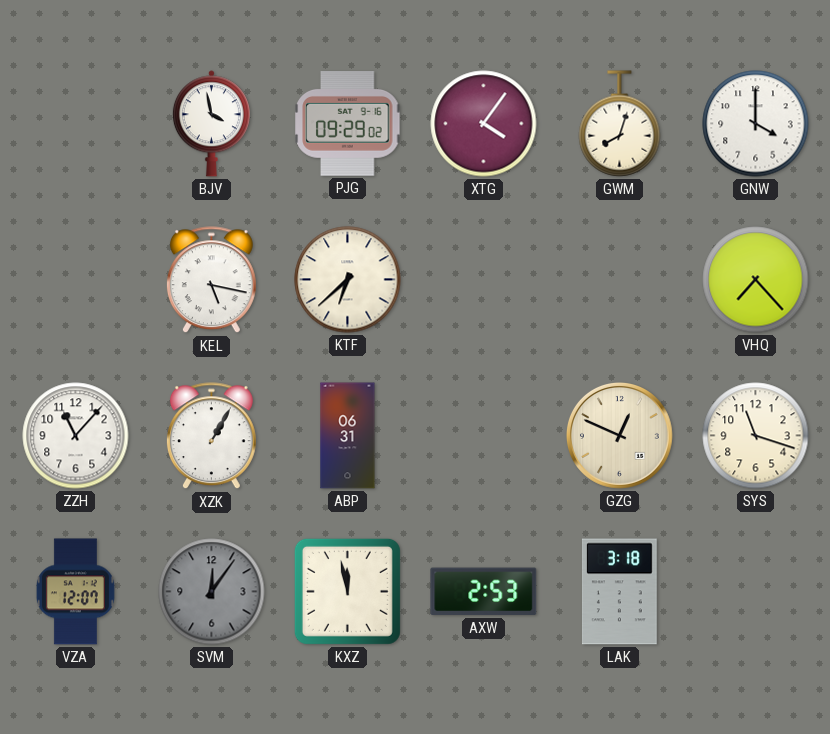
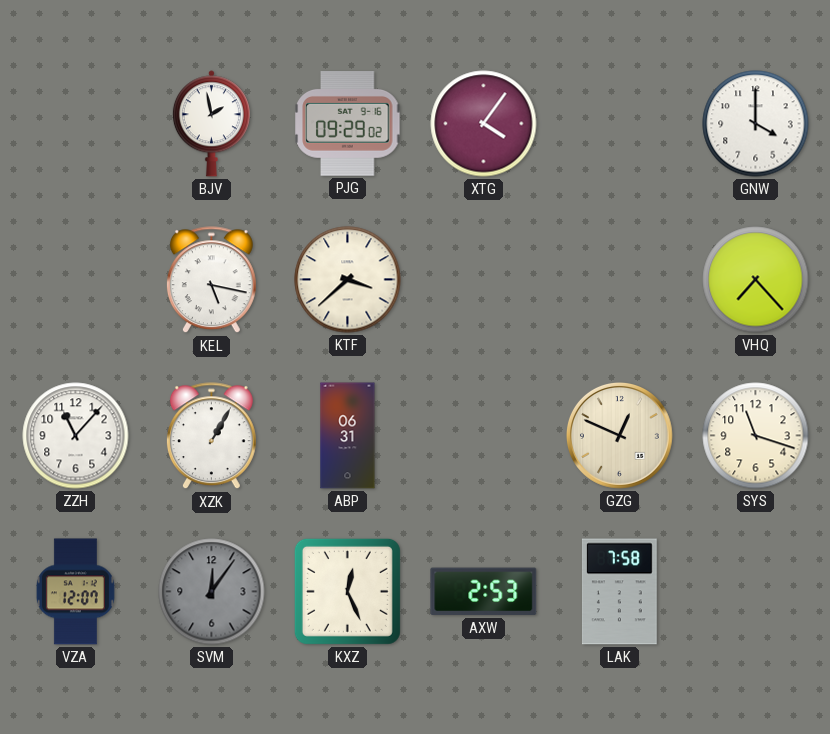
BJV: 3:58 -> 1:58 (211, 124)
GWM: 8:03 -> none (620, 124)
KTF: 6:38 -> 3:38 (348, 280)
KXZ: 11:58 -> 12:26 (347, 591)
LAK: 3:18 -> 7:58 (619, 592)
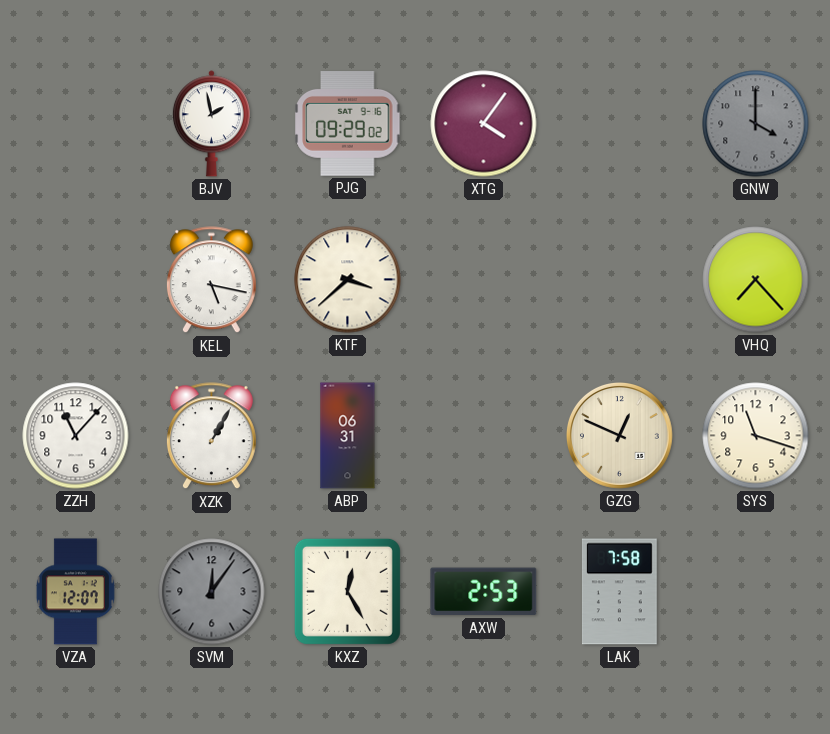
GNW dial: white -> grey (756, 124)
KXZ: 12:26 -> 12:25 (347, 591)
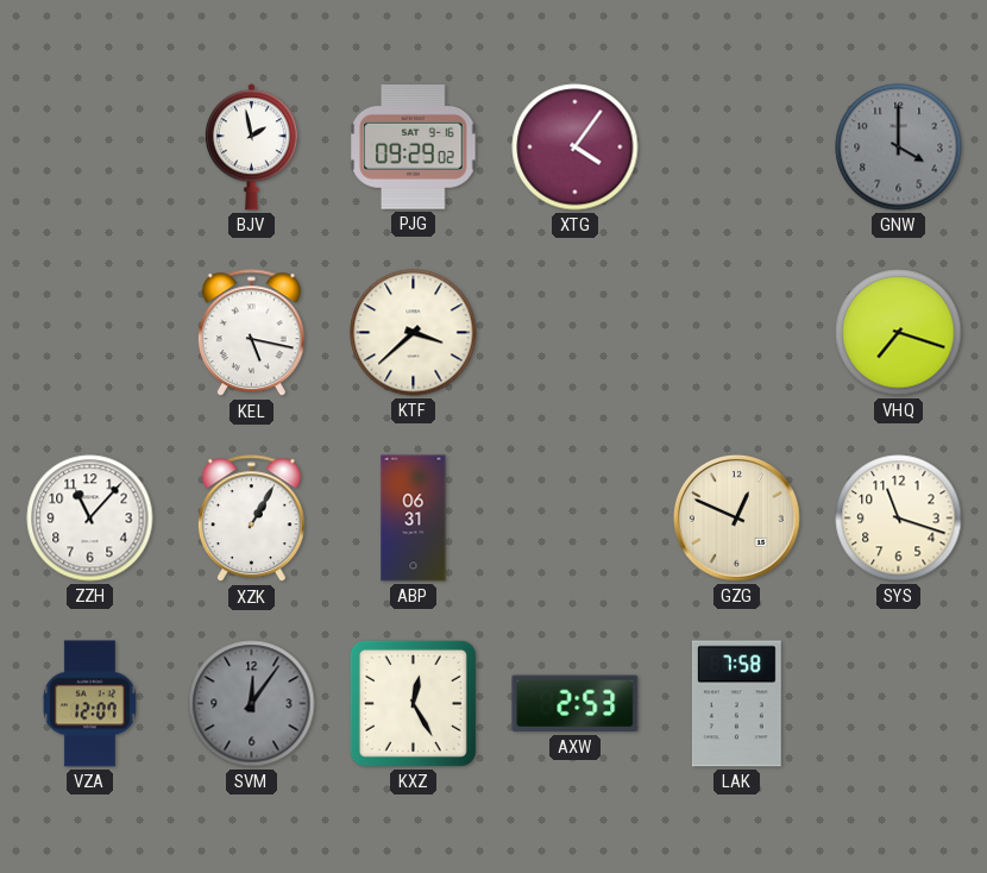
VHQ: 7:23 -> 7:18 (899, 333)
